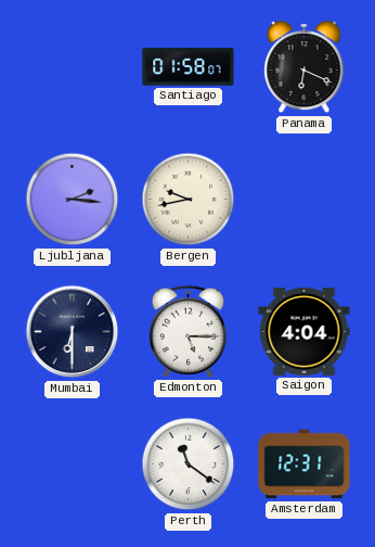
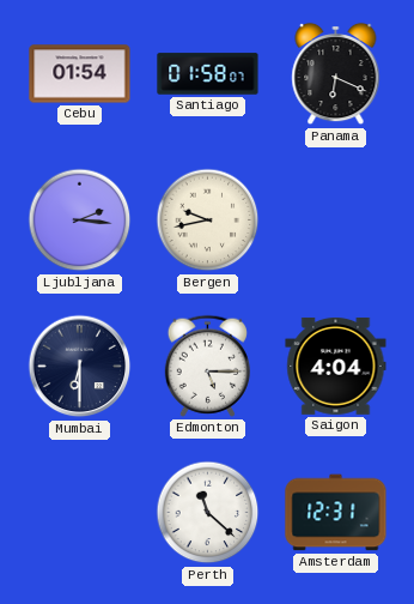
Cebu: none -> 01:54 (80, 74)
Perth: 11:21 -> 11:22 (208, 513)
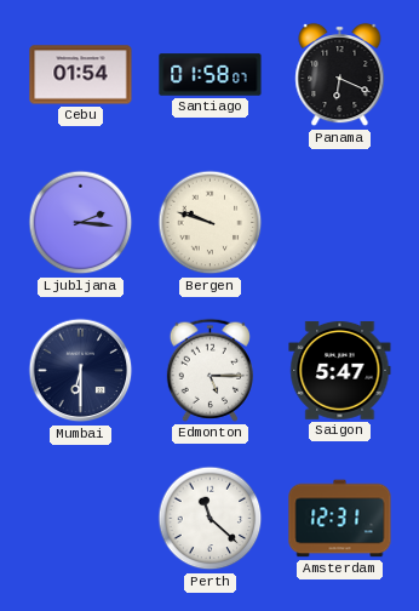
Bergen: 9:43 -> 9:48 (211, 223)
Saigon: 4:04 -> 5:47 (340, 370)
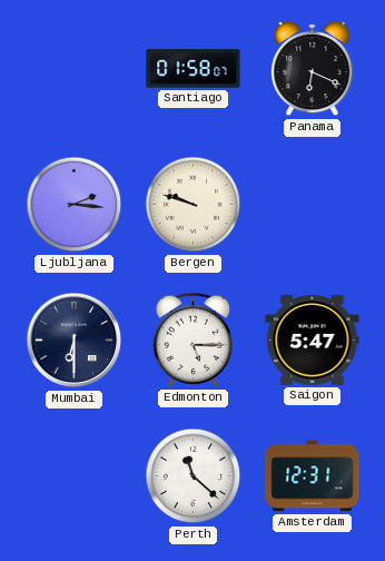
Cebu: 01:54 -> none (81, 75)
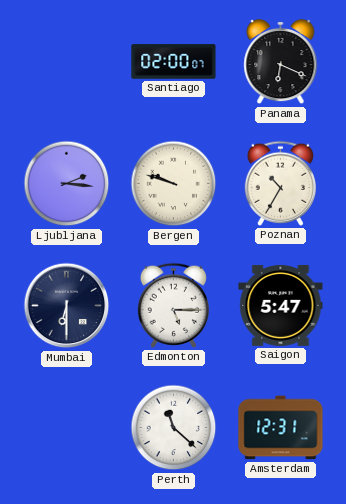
Santiago: 01:58 -> 02:00 (174, 62)
Poznan: none -> 10:35 (280, 183)
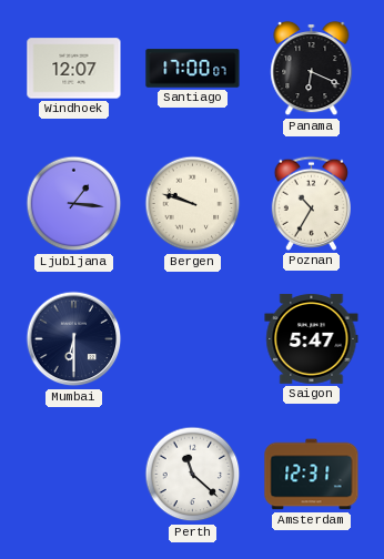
Windhoek: none -> 12:07 (74, 69)
Santiago: 02:00 -> 17:00 (193, 69)
Ljubljana: 2:16 -> 1:16 (74, 204)
Edmonton: 5:15 -> none (173, 305)
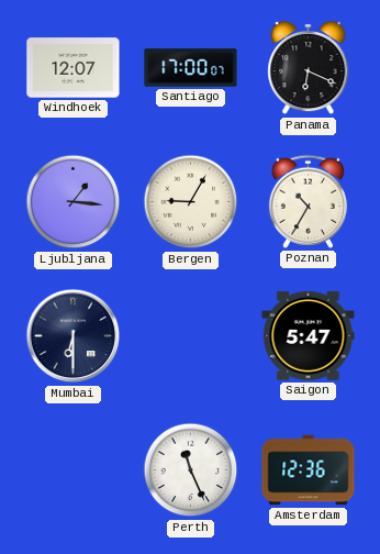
Bergen: 9:48 -> 9:05 (191, 202)
Perth: 11:22 -> 11:26 (191, 470)
Amsterdam: 12:31 -> 12:36 (309, 470)
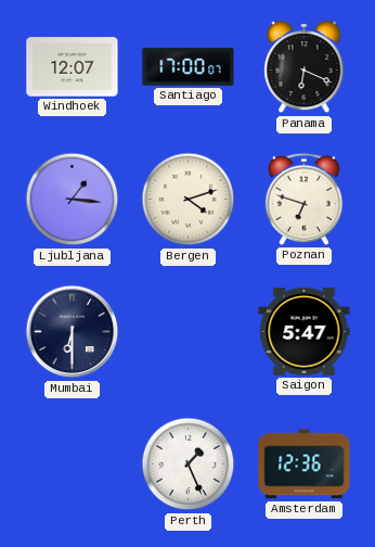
Bergen: 9:05 -> 4:12 (189, 200)
Poznan: 10:35 -> 6:48 (303, 199)
Perth: 11:26 -> 1:26 (189, 465)
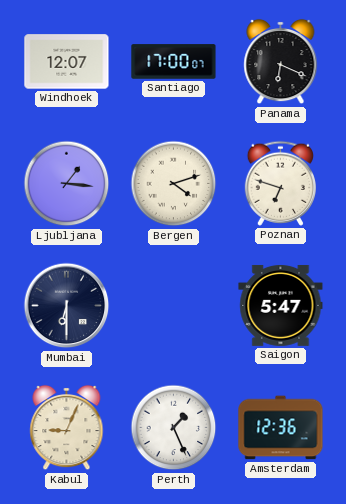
Kabul: none -> 9:04 (67, 428)
